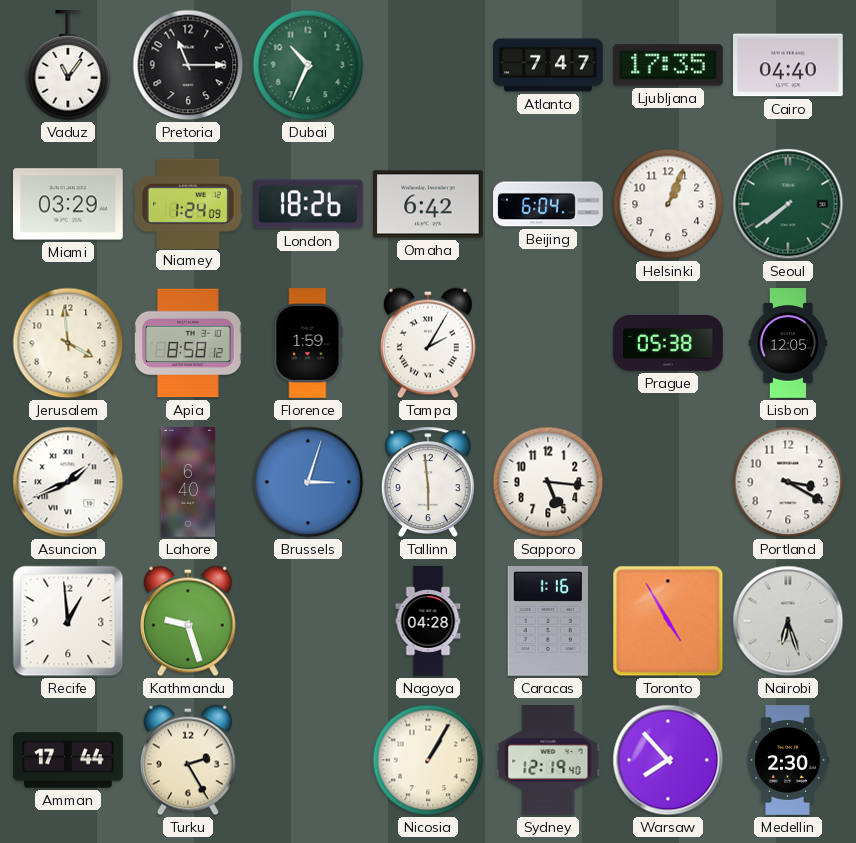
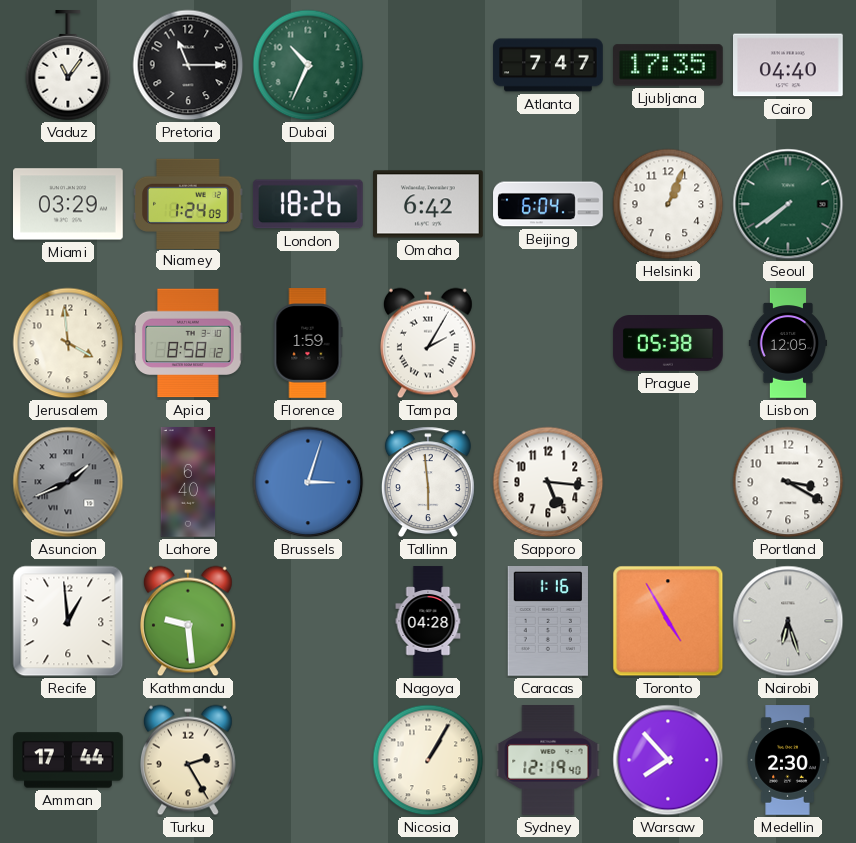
Asuncion dial: white -> grey (68, 482)
Kathmandu: 9:27 -> 9:29 (188, 621)
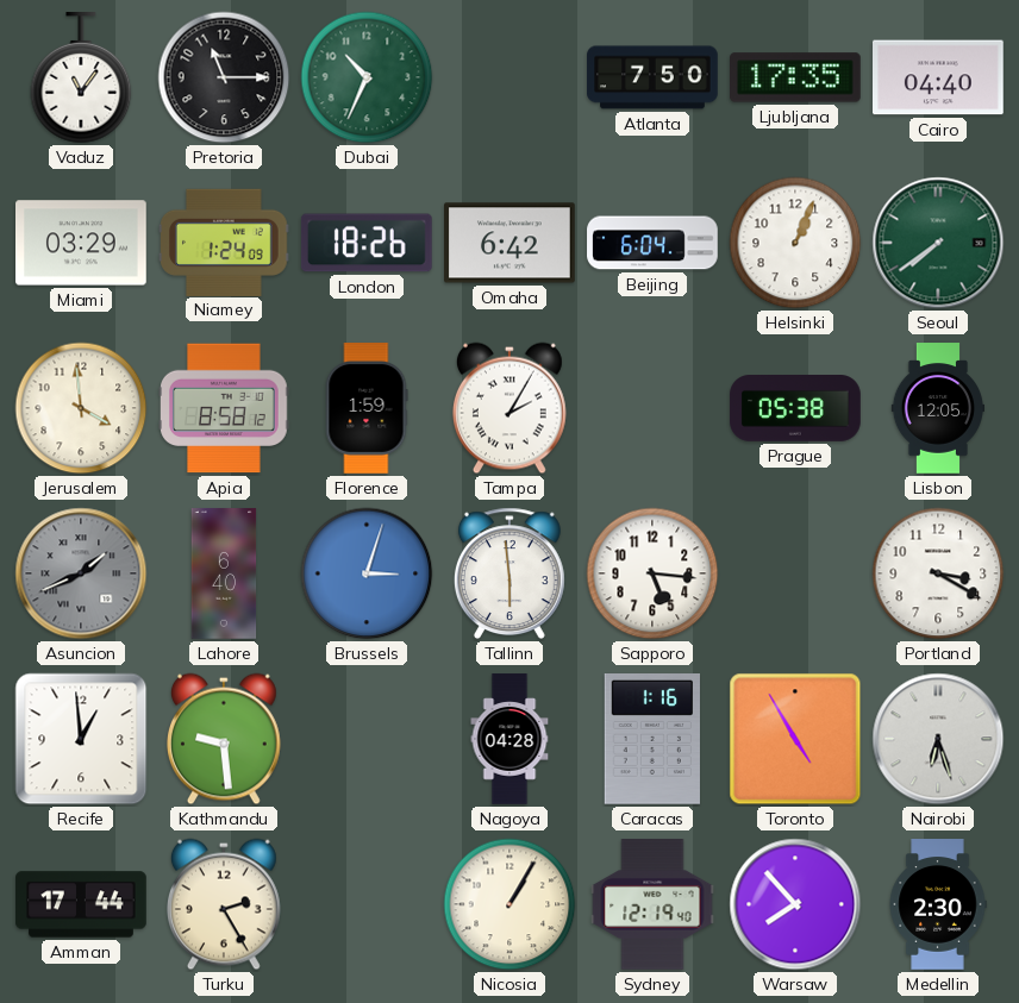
Atlanta: 7:47 -> 7:50 (652, 77)
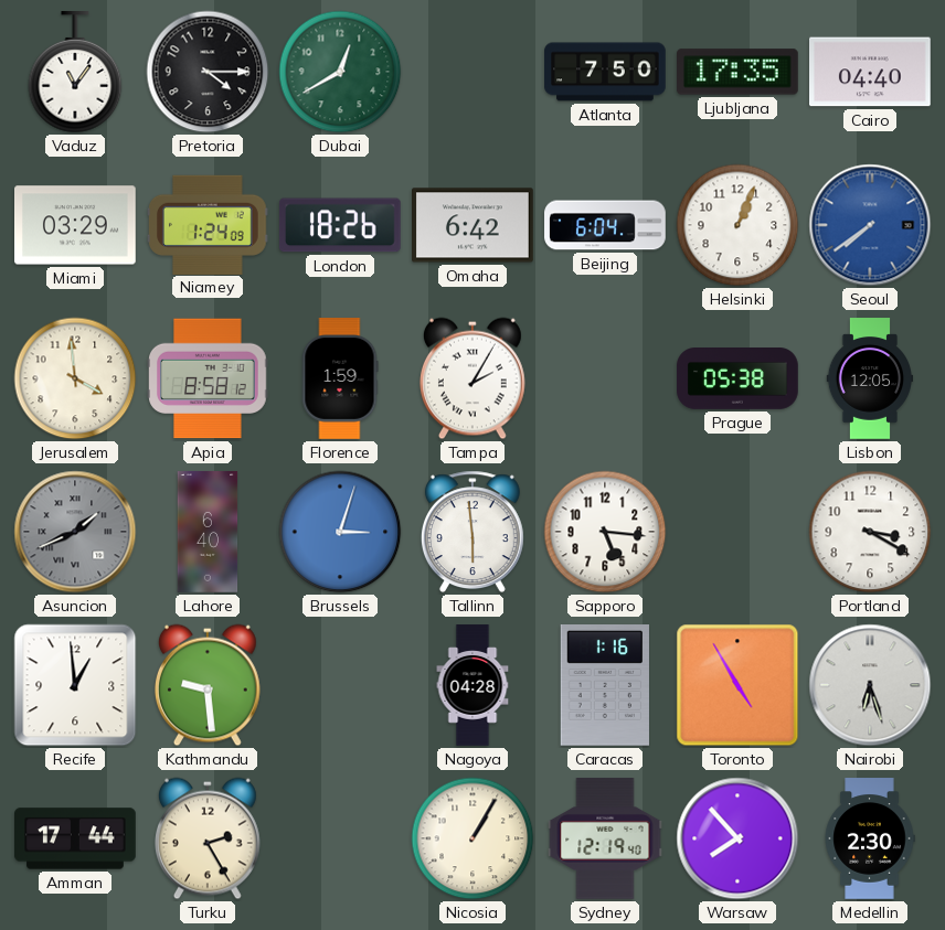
Pretoria: 11:15 -> 4:15 (208, 72)
Dubai: 10:34 -> 12:40 (340, 72)
Seoul dial: green -> blue (870, 225)
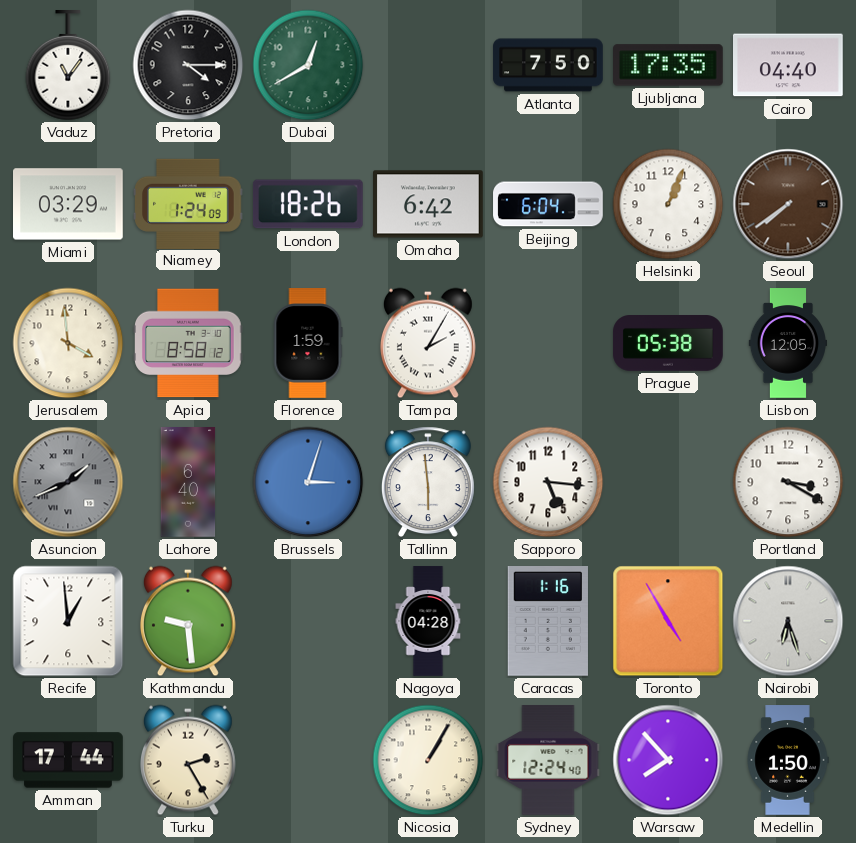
Seoul dial: blue -> brown (788, 204)
Sydney: 12:19 -> 12:24 (548, 760)
Medellin: 2:30 -> 1:50 (788, 760)
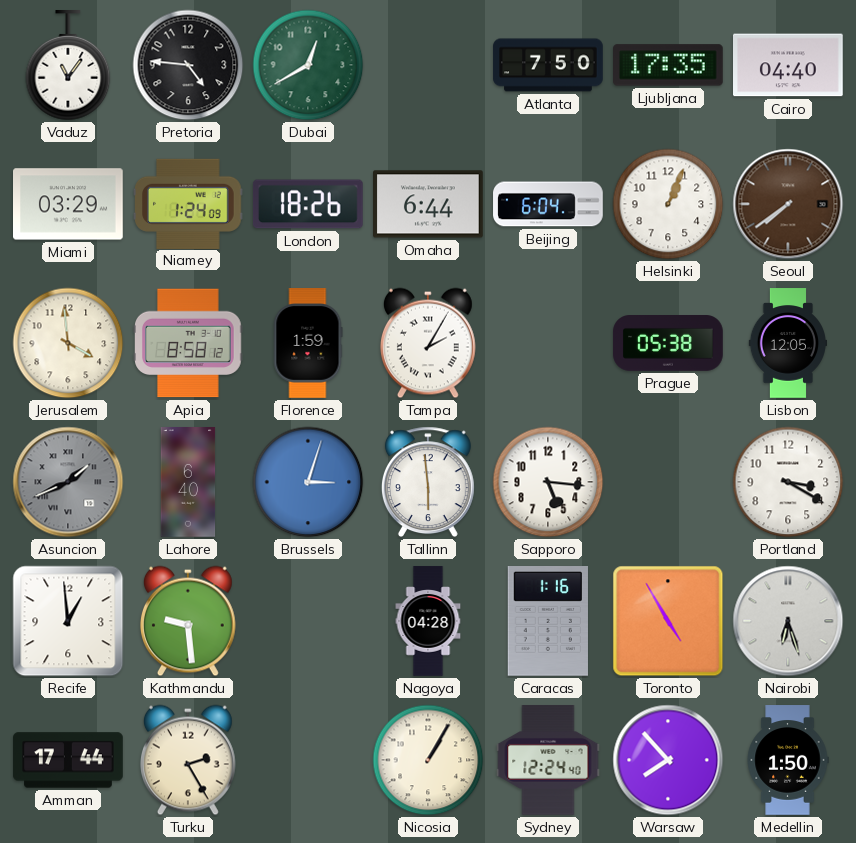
Pretoria: 4:15 -> 4:46 (188, 65)
Omaha: 6:42 -> 6:44 (429, 204)
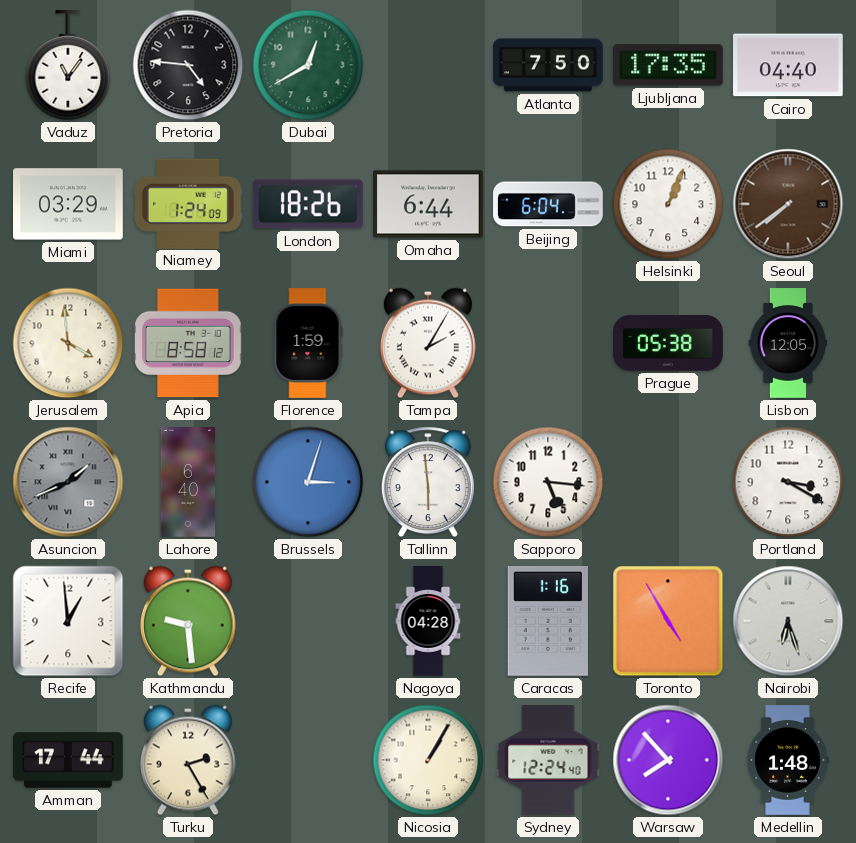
Medellin: 1:50 -> 1:48 (788, 760)
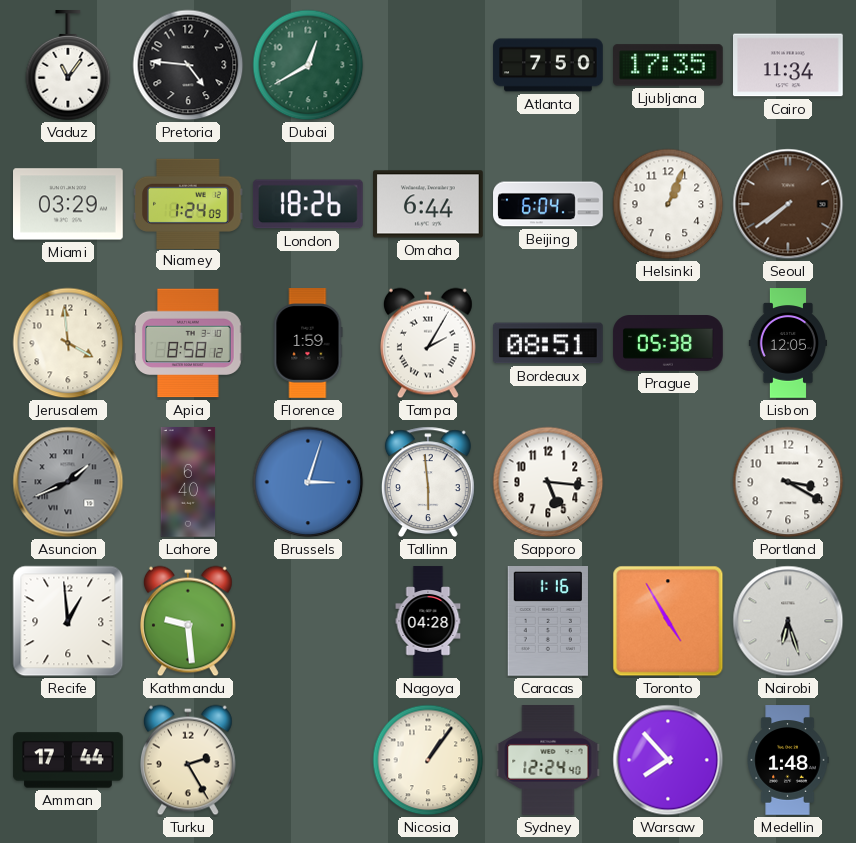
Cairo: 04:40 -> 11:34 (789, 65)
Bordeaux: none -> 08:51 (549, 343)
Nicosia: 1:05 -> 1:06 (428, 760)
